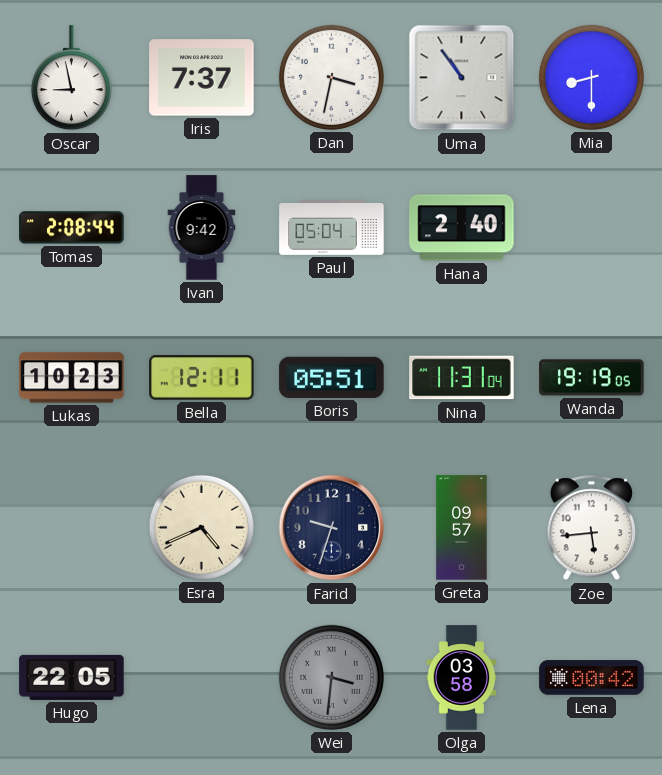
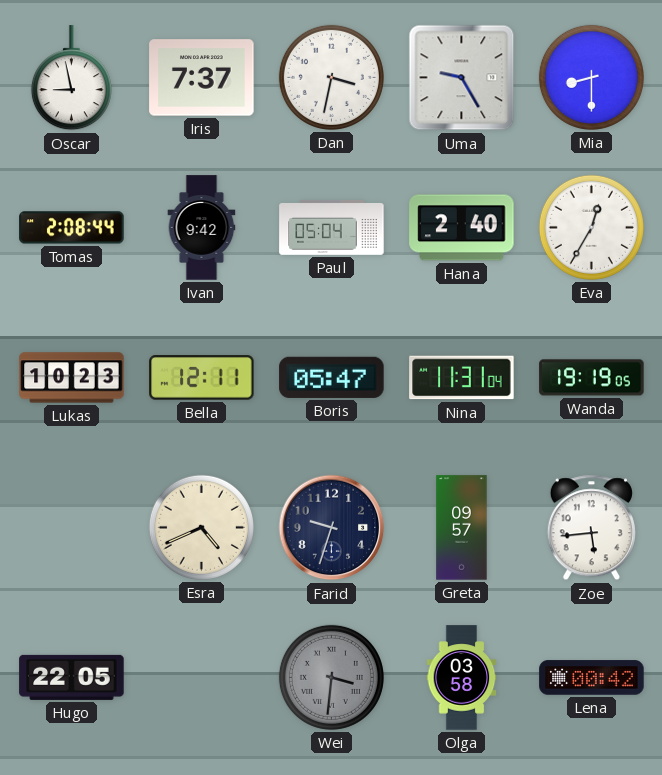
Uma: 10:54 -> 9:25 (462, 78)
Eva: none -> 12:35 (591, 227)
Boris: 05:51 -> 05:47 (332, 377)
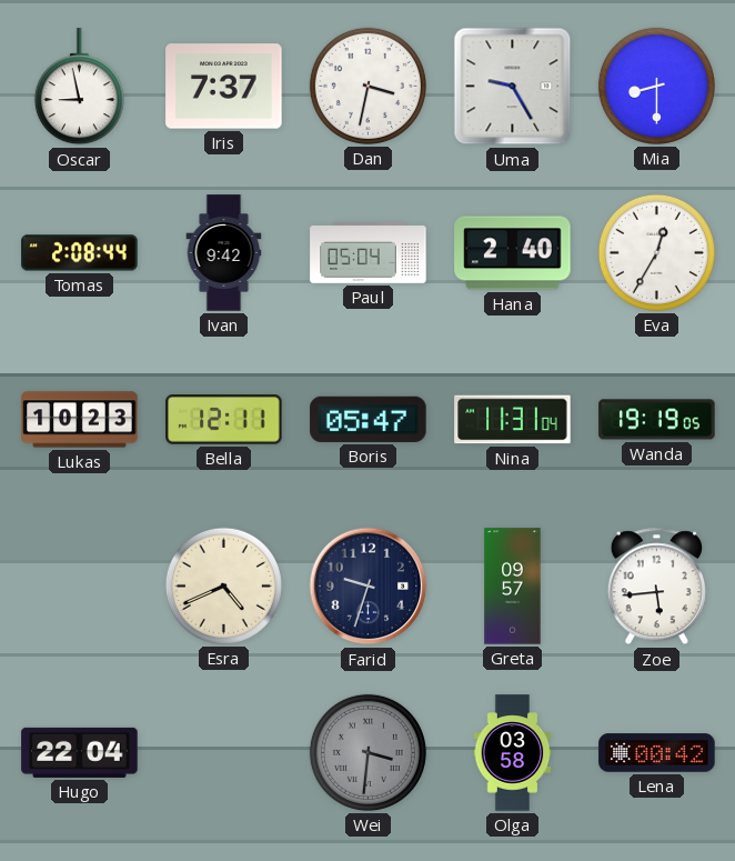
Hugo: 22:05 -> 22:04 (80, 752)
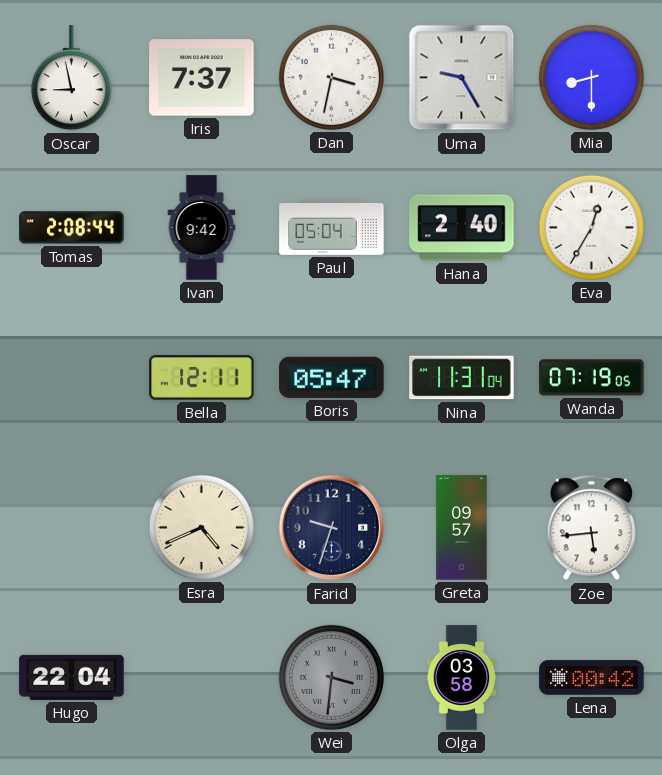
Lukas: 10:23 -> none (80, 420)
Wanda: 19:19 -> 07:19 (592, 378)
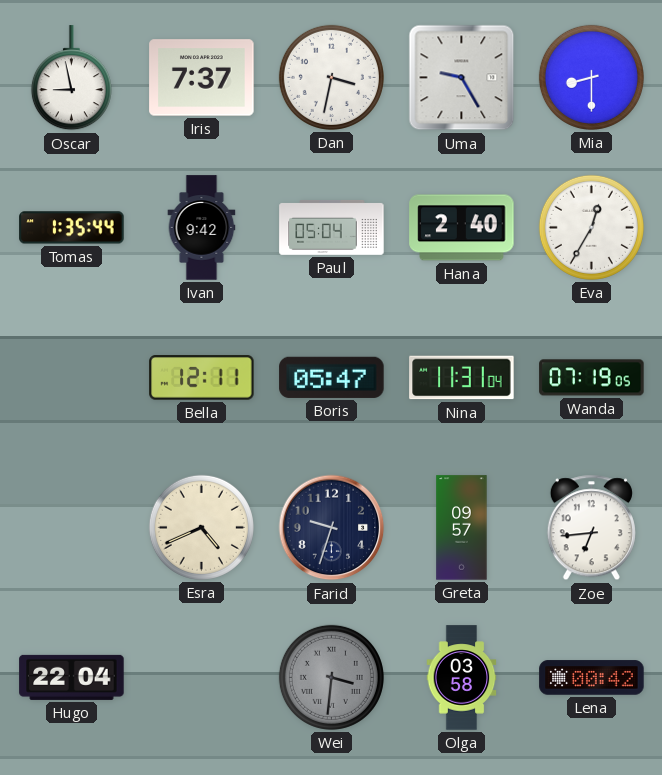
Tomas: 2:08 -> 1:35 (72, 228)
Zoe: 5:44 -> 6:44 (591, 528)
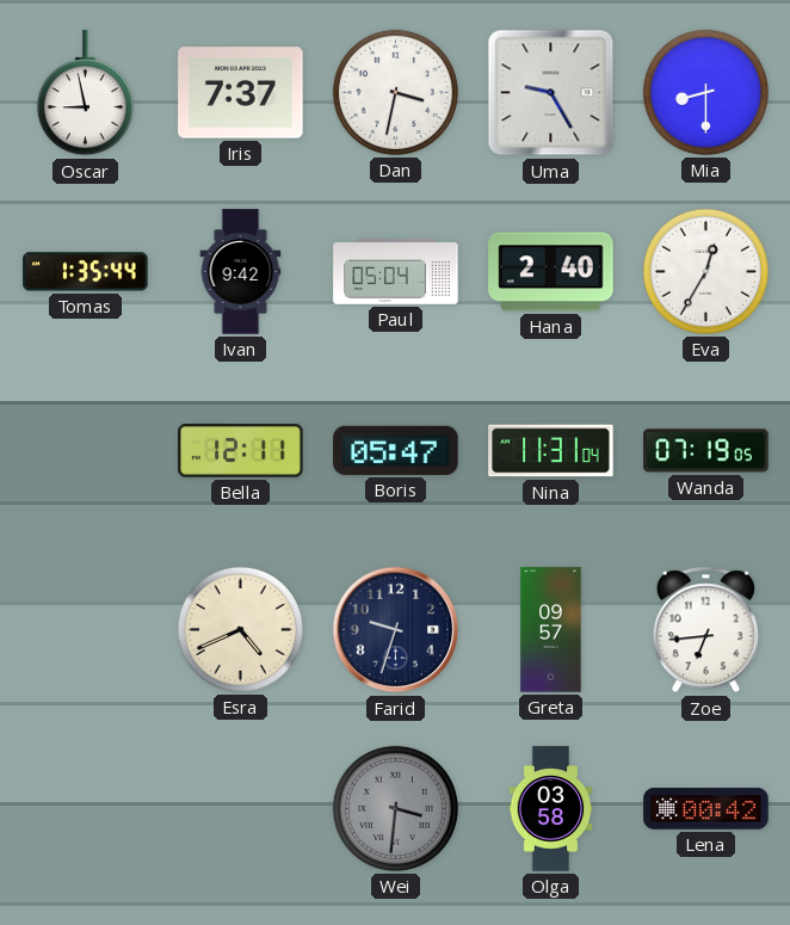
Hugo: 22:04 -> none (72, 677)
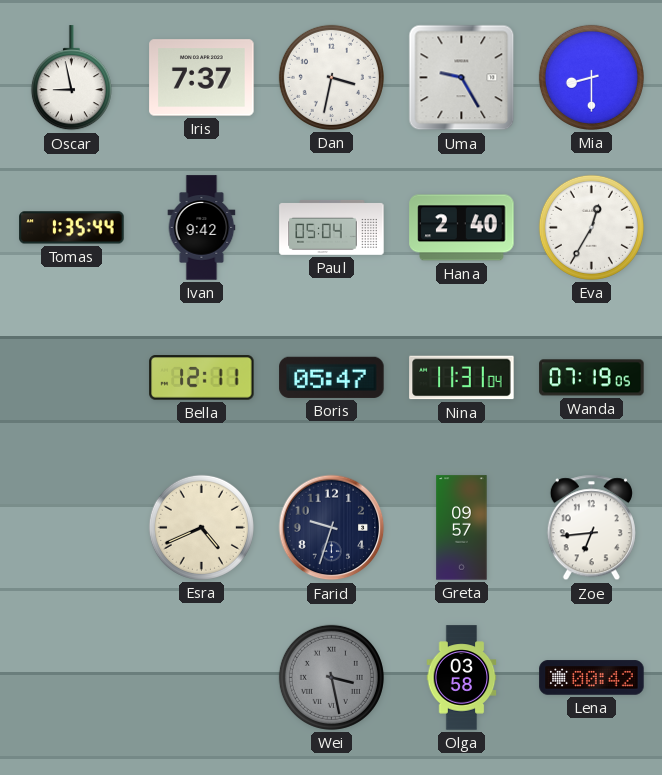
Wei: 3:31 -> 3:28 (331, 677)
